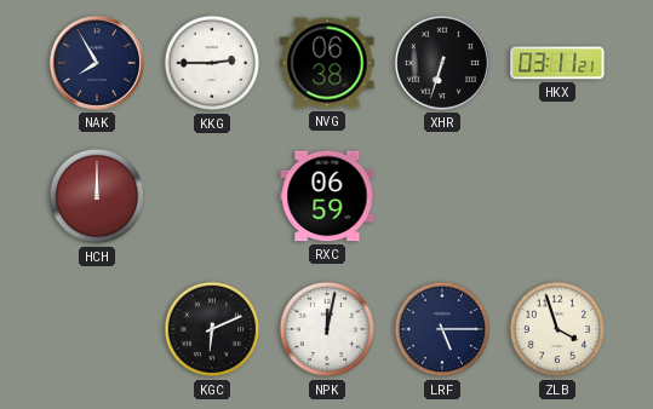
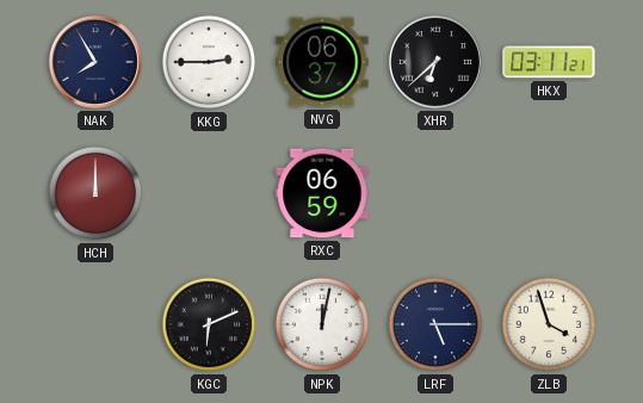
NVG: 06:38 -> 06:37 (322, 62)
XHR: 6:33 -> 6:38 (435, 62)
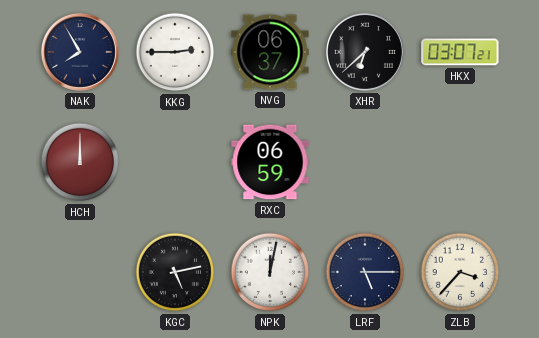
HKX: 03:11 -> 03:07 (460, 52)
KGC: 6:11 -> 5:13 (175, 272)
ZLB: 3:57 -> 3:37 (460, 272)
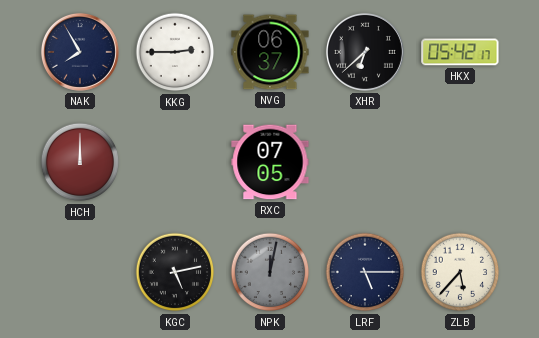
HKX: 03:07 -> 05:42 (460, 52)
RXC: 06:59 -> 07:05 (270, 162)
NPK dial: white -> grey (270, 272)
ZLB: 3:37 -> 5:37 (460, 272)
